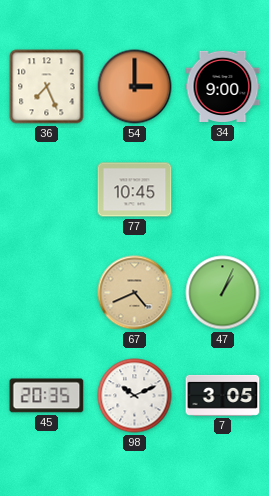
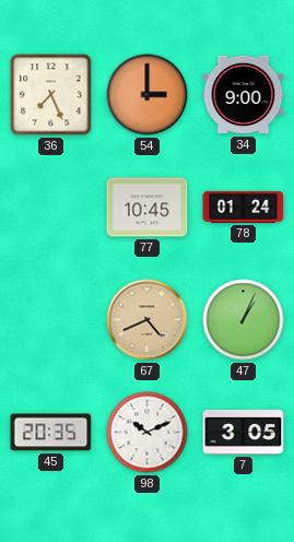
78: none -> 01:24 (244, 207)
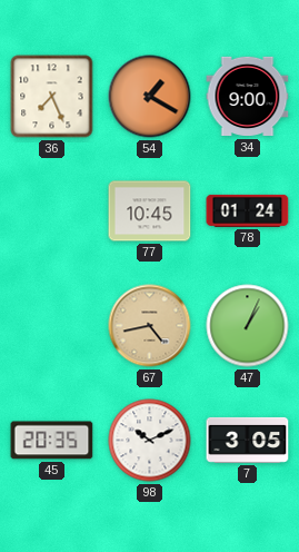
54: 3:00 -> 1:20 (150, 97)
67: 4:41 -> 4:43 (150, 326)
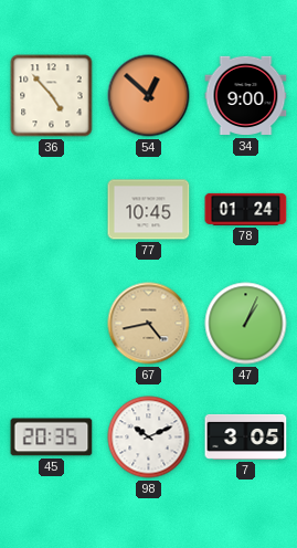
36: 7:26 -> 4:53 (52, 96)
54: 1:20 -> 12:52 (149, 96)
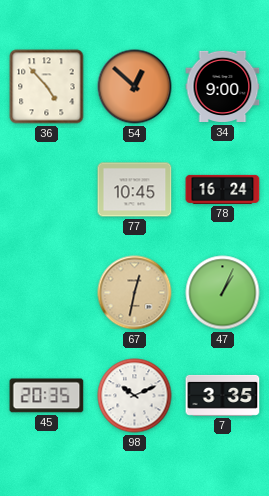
78: 01:24 -> 16:24 (223, 189)
67: 4:43 -> 12:32 (135, 293)
7: 3:05 -> 3:35 (223, 395)
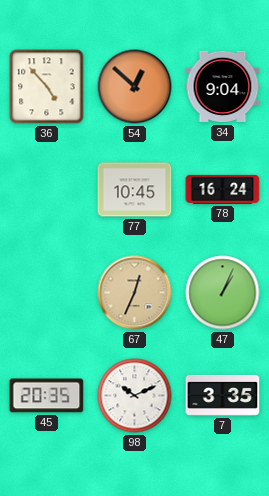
34: 9:00 -> 9:04 (223, 87)
67: 12:32 -> 12:34 (135, 293)
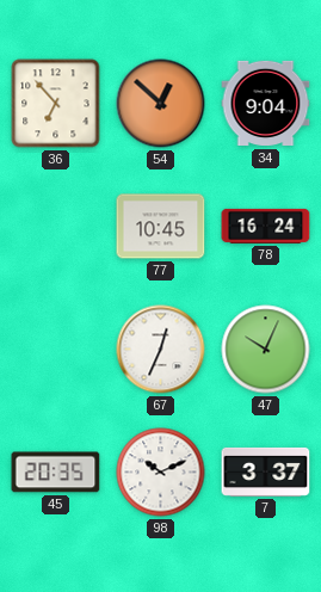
36: 4:53 -> 6:53 (56, 104)
67 dial: champagne -> white (161, 350)
47: 1:04 -> 10:04 (266, 350)
7: 3:35 -> 3:37 (266, 471)
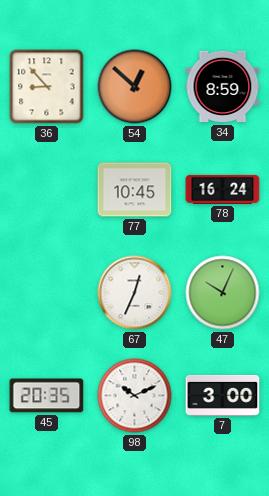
36: 6:53 -> 8:53 (47, 87)
34: 9:04 -> 8:59 (223, 87)
7: 3:37 -> 3:00 (223, 395)
